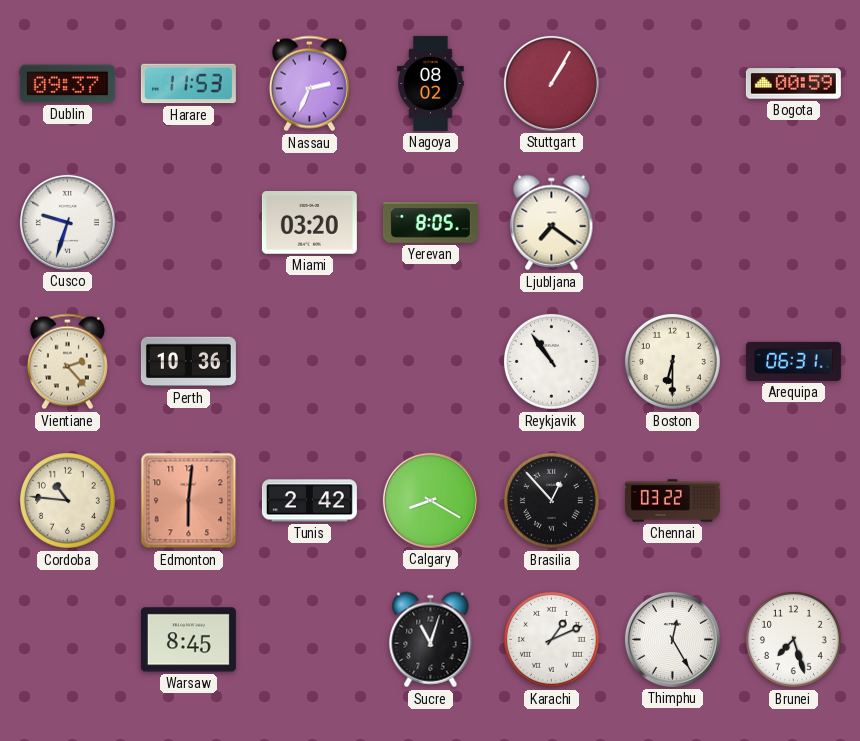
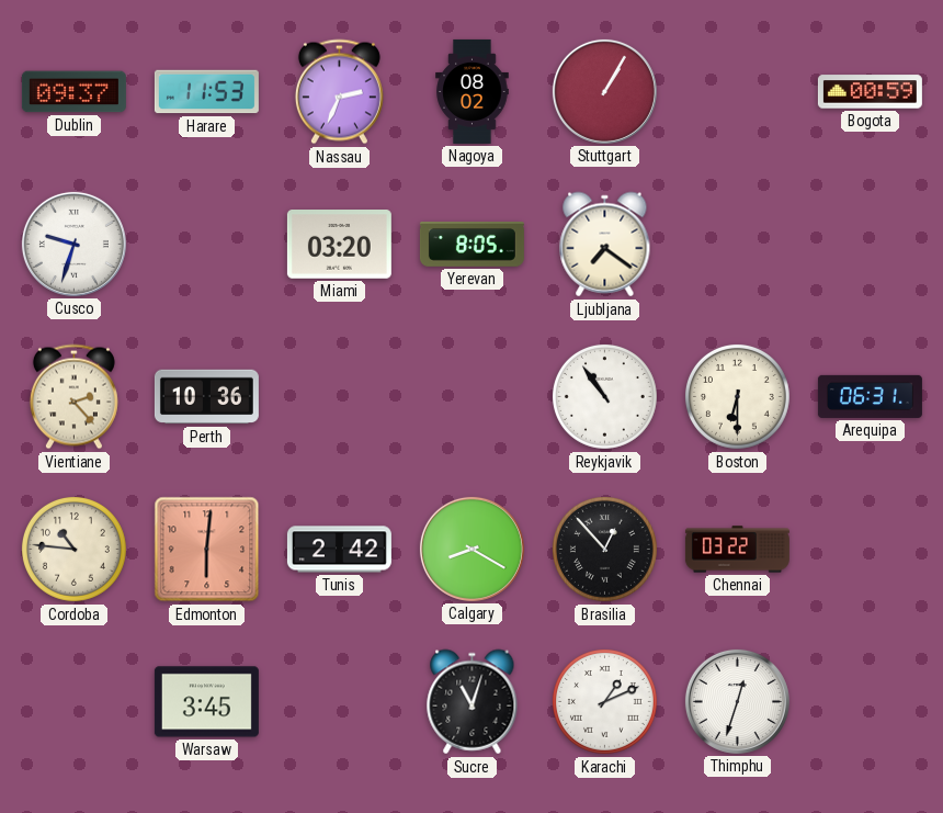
Warsaw: 8:45 -> 3:45 (206, 702)
Thimphu: 12:25 -> 12:33 (737, 701)
Brunei: 7:27 -> none (793, 639)
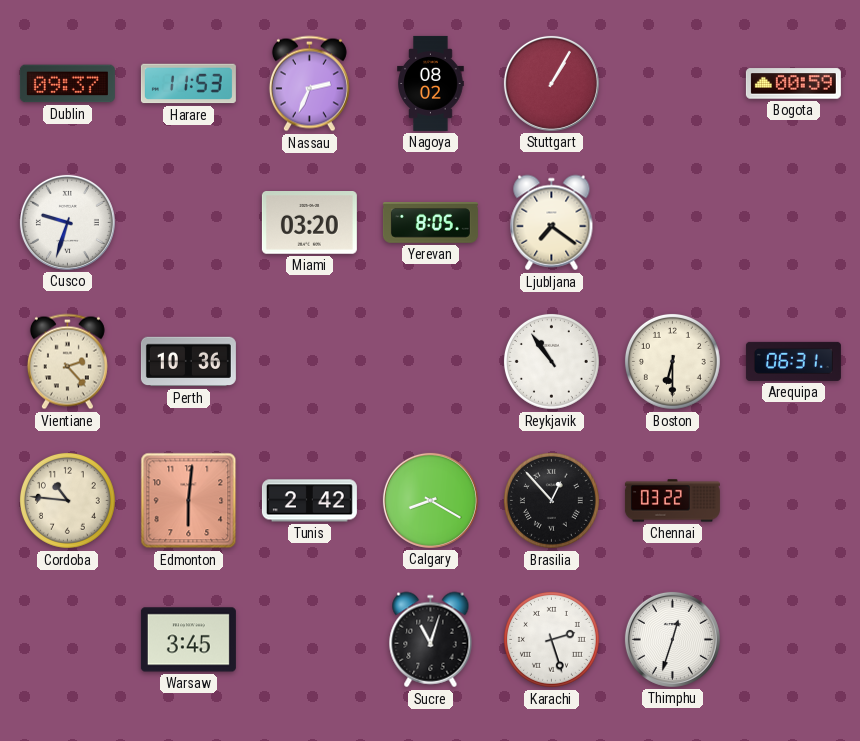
Karachi: 1:11 -> 2:27 (551, 639)
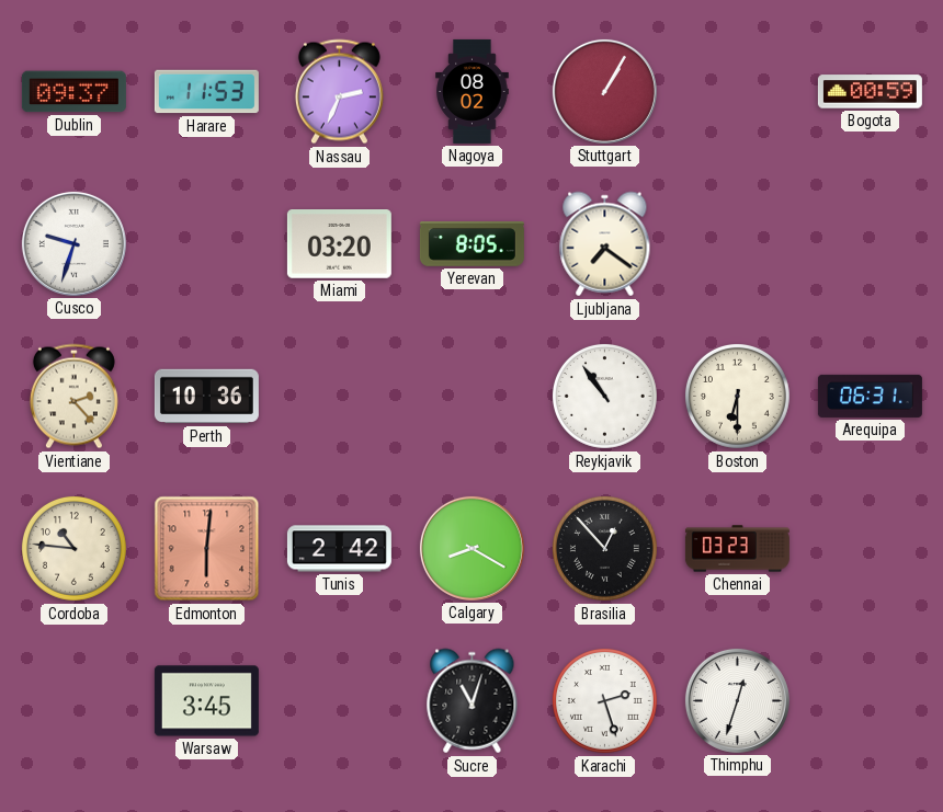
Chennai: 03:22 -> 03:23 (737, 549)
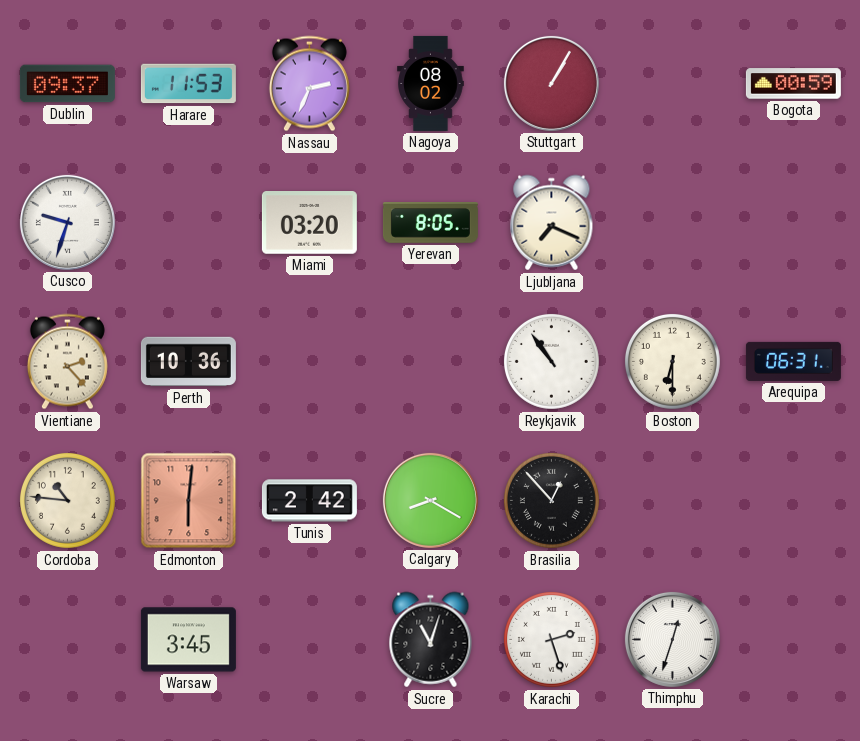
Ljubljana: 7:21 -> 7:19 (552, 223)
Chennai: 03:23 -> none (737, 549)
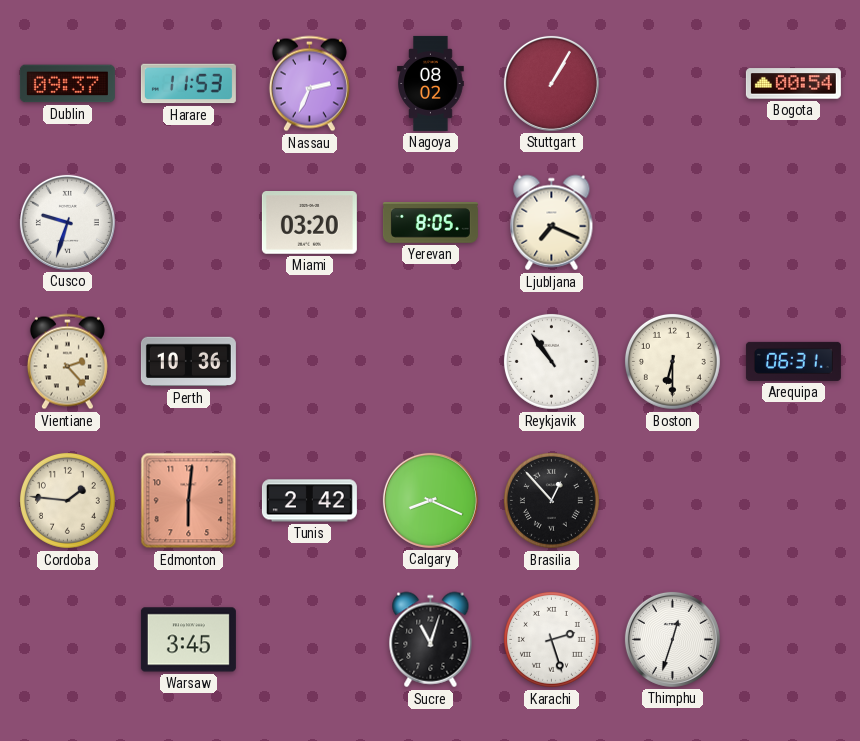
Bogota: 00:59 -> 00:54 (793, 84)
Cordoba: 10:46 -> 1:46 (67, 500)
Calgary: 8:20 -> 8:19 (430, 500)
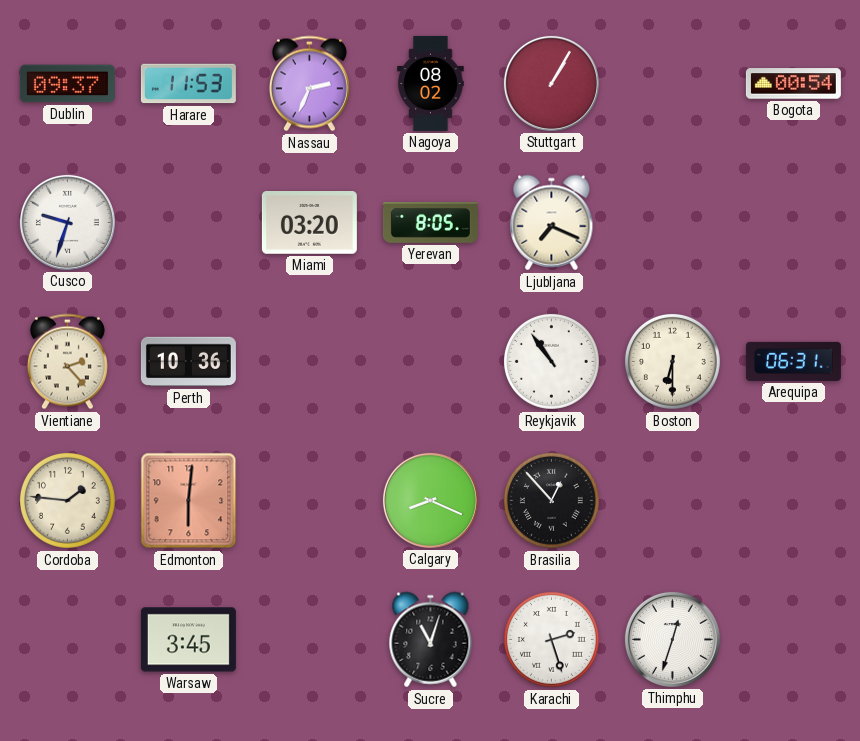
Tunis: 2:42 -> none (309, 501)
